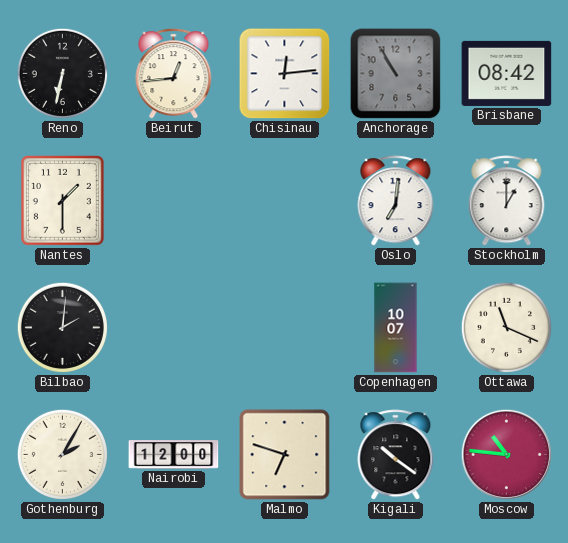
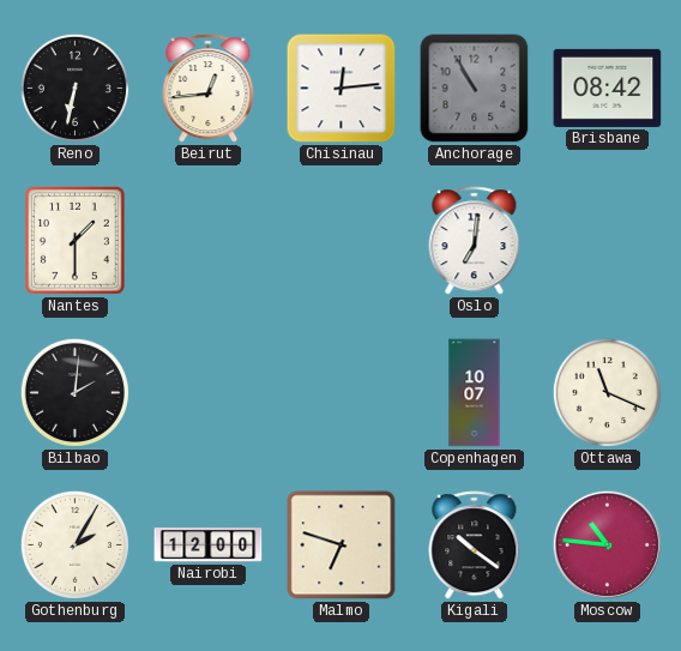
Stockholm: 1:00 -> none (507, 201)
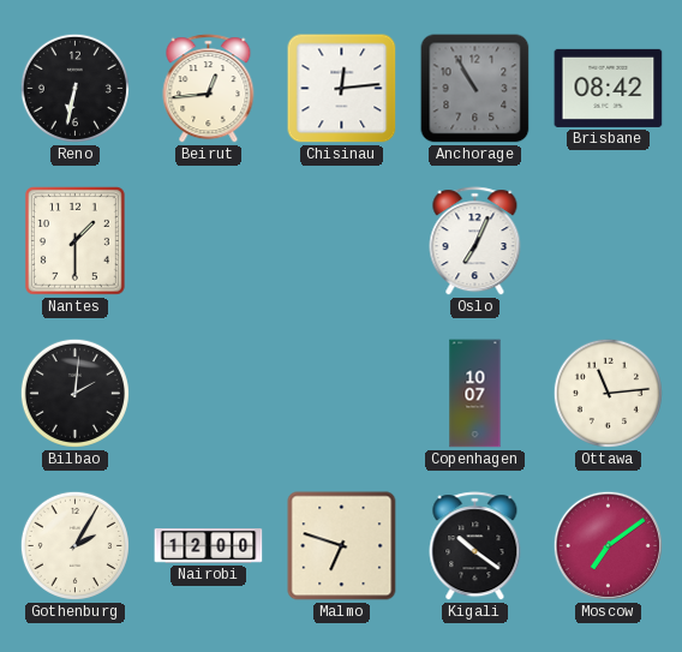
Oslo: 7:01 -> 7:04 (475, 241)
Ottawa: 11:19 -> 11:14 (608, 393)
Moscow: 10:46 -> 7:09 (608, 545)
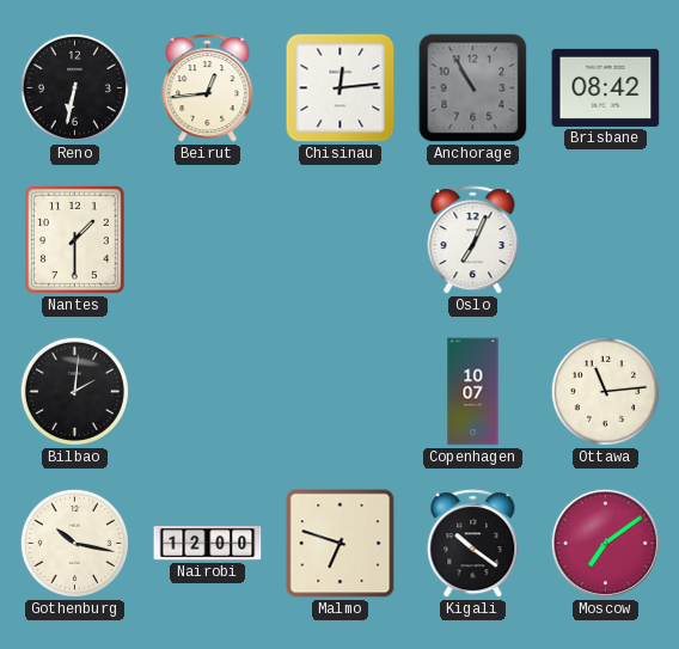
Gothenburg: 2:05 -> 10:17 (74, 543)
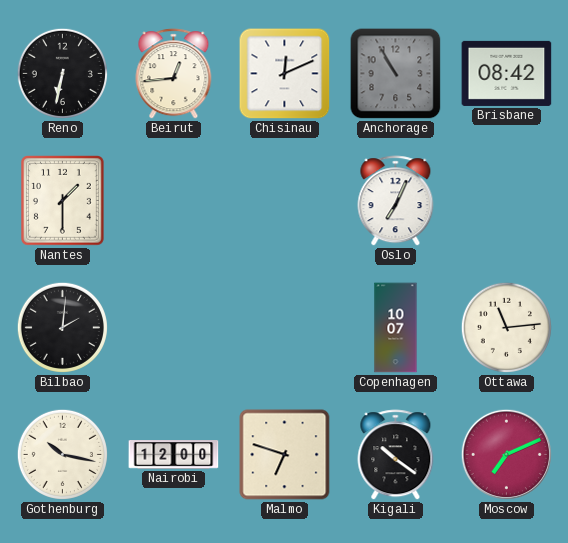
Chisinau: 12:14 -> 12:11 (285, 74)
Moscow: 7:09 -> 7:11 (506, 454)
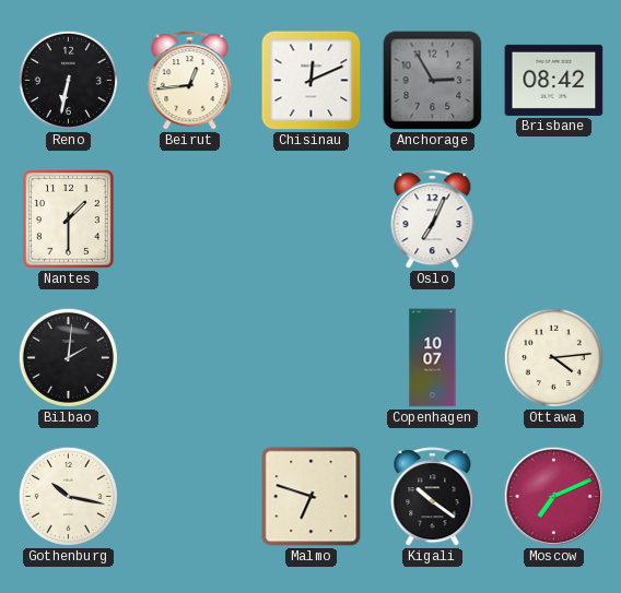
Anchorage: 10:55 -> 2:55 (433, 81)
Ottawa: 11:14 -> 4:14 (553, 357)
Nairobi: 12:00 -> none (174, 455)
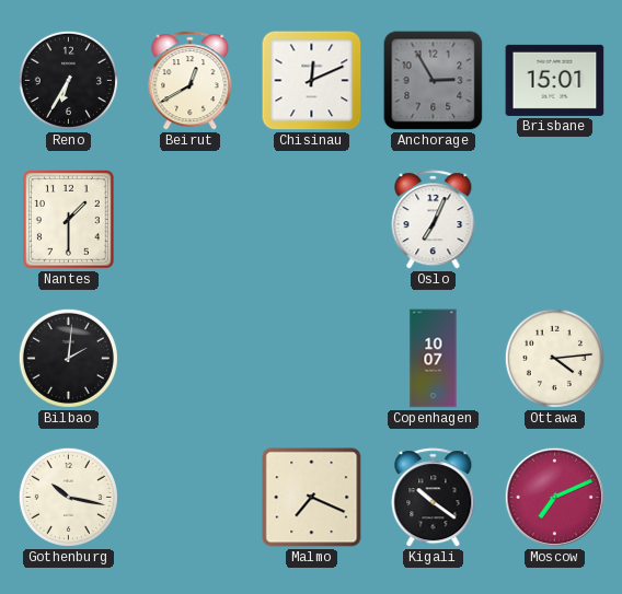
Reno: 6:32 -> 6:35 (68, 80)
Beirut: 12:44 -> 12:40 (191, 81)
Brisbane: 08:42 -> 15:01 (555, 80)
Malmo: 6:48 -> 7:19 (312, 498)
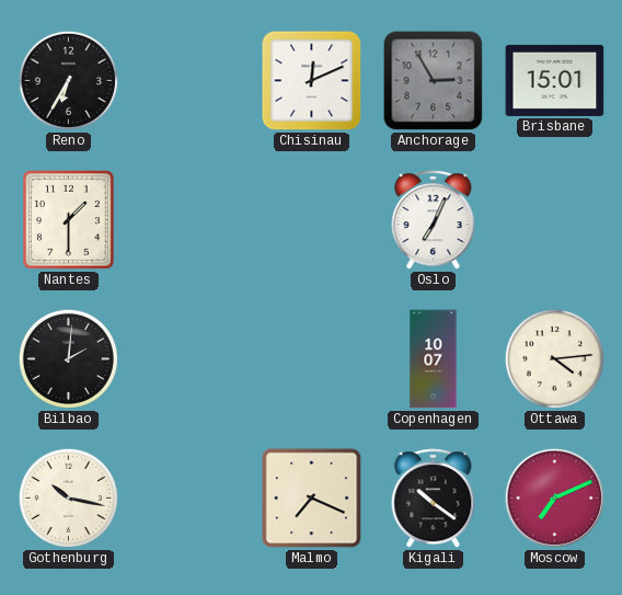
Beirut: 12:40 -> none (191, 81)
